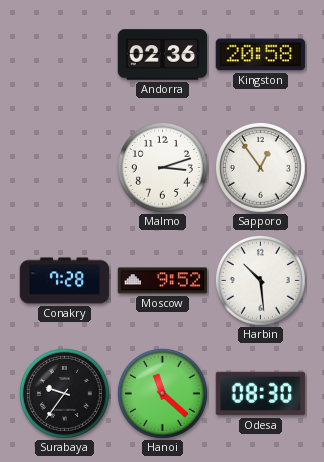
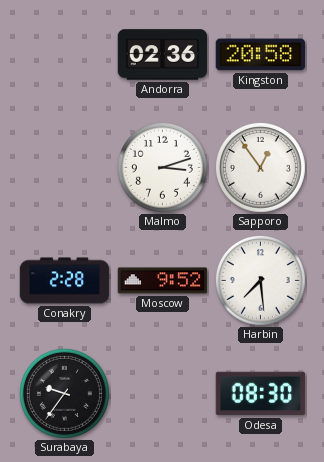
Conakry: 7:28 -> 2:28 (65, 281)
Harbin: 10:29 -> 7:29 (260, 280)
Hanoi: 11:22 -> none (162, 393)
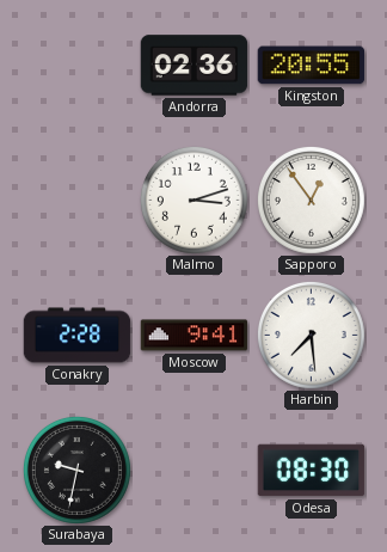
Kingston: 20:58 -> 20:55 (312, 66)
Moscow: 9:52 -> 9:41 (195, 336)
Surabaya: 9:36 -> 9:32 (76, 470)
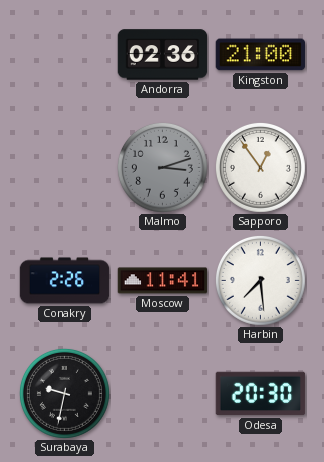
Kingston: 20:55 -> 21:00 (261, 55)
Malmo dial: white -> grey (162, 167)
Conakry: 2:28 -> 2:26 (65, 281)
Moscow: 9:41 -> 11:41 (163, 281)
Odesa: 08:30 -> 20:30 (261, 394)
